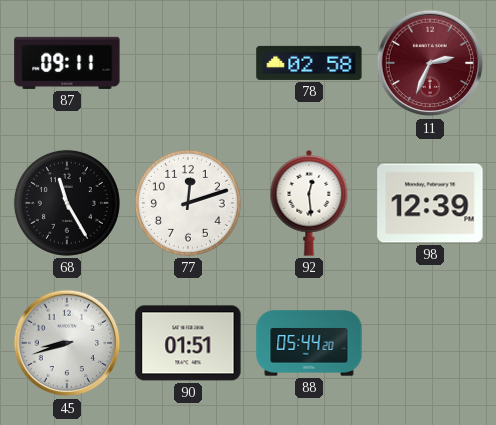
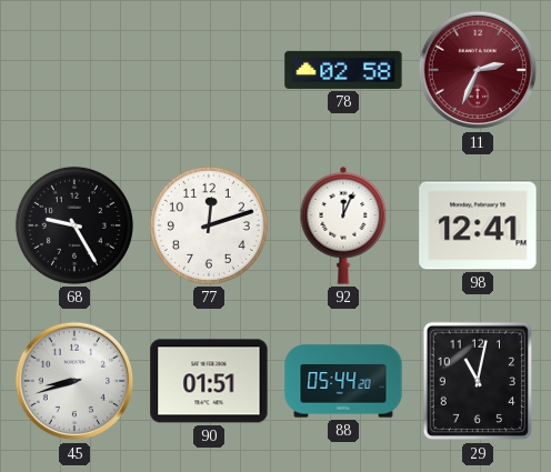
87: 09:11 -> none (67, 63)
68: 11:25 -> 9:25 (74, 225)
92: 12:29 -> 12:04 (343, 225)
98: 12:39 -> 12:41 (478, 225)
29: none -> 11:02 (477, 381)
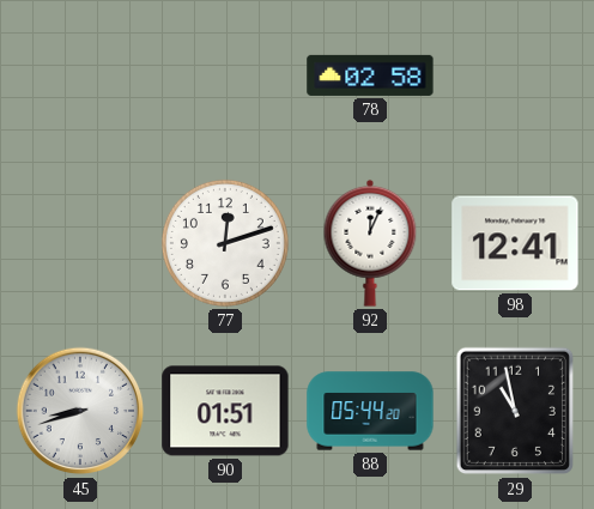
11: 2:34 -> none (478, 70)
68: 9:25 -> none (74, 225)
29: 11:02 -> 10:58 (514, 411)
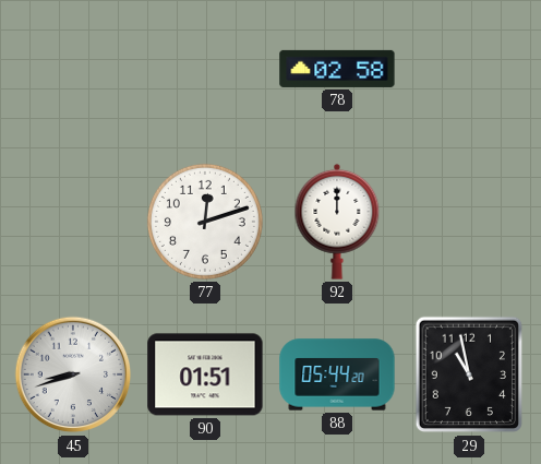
92: 12:04 -> 12:00 (337, 222)
98: 12:41 -> none (515, 243)
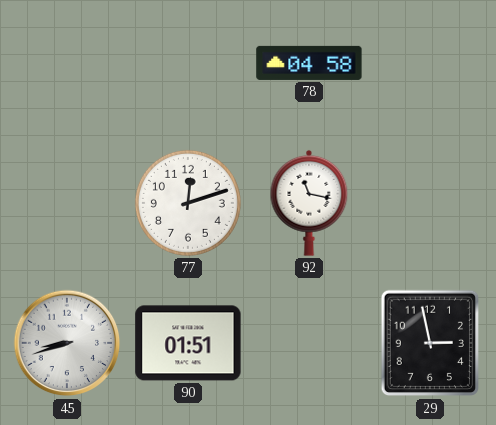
78: 02:58 -> 04:58 (309, 63)
92: 12:00 -> 11:17 (309, 203)
88: 05:44 -> none (337, 374)
29: 10:58 -> 2:58 (429, 343)
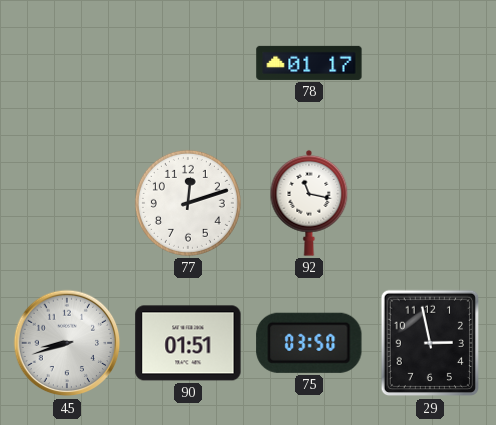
78: 04:58 -> 01:17 (309, 63)
75: none -> 03:50 (309, 343)
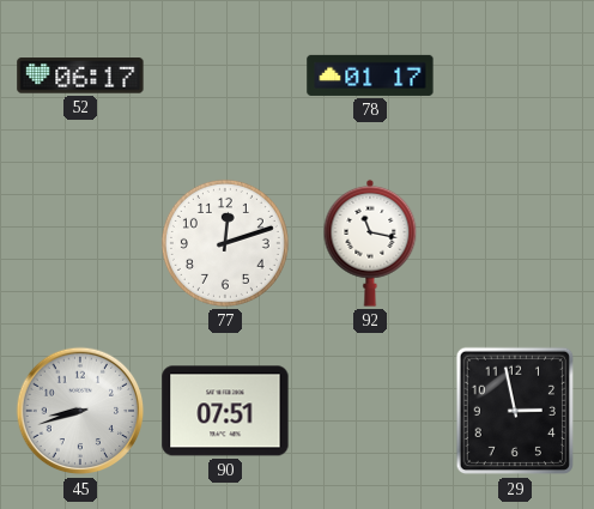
52: none -> 06:17 (80, 75)
90: 01:51 -> 07:51 (225, 411)
75: 03:50 -> none (309, 343)
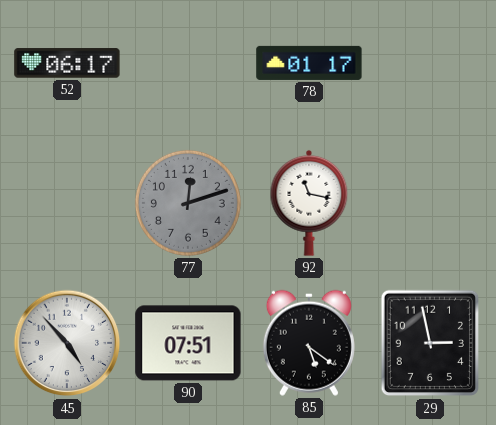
77 dial: white -> grey (188, 203)
45: 8:42 -> 4:53 (67, 343)
85: none -> 5:21 (309, 343)
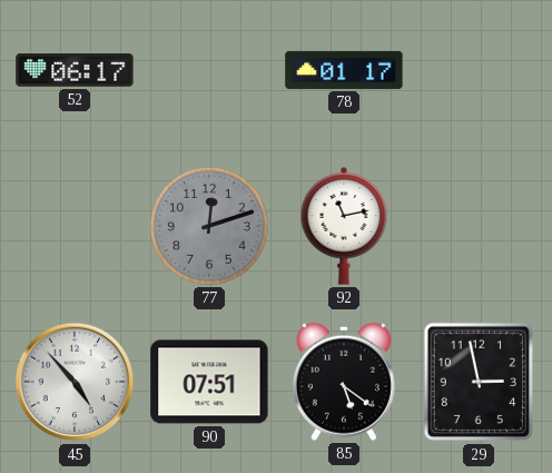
92: 11:17 -> 11:13 (344, 226)
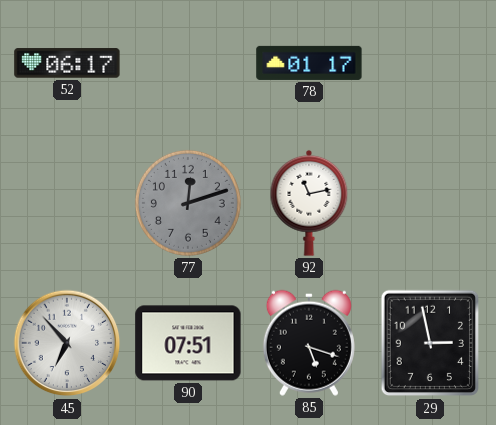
45: 4:53 -> 6:53 (67, 343)
85: 5:21 -> 5:18 (309, 343)
